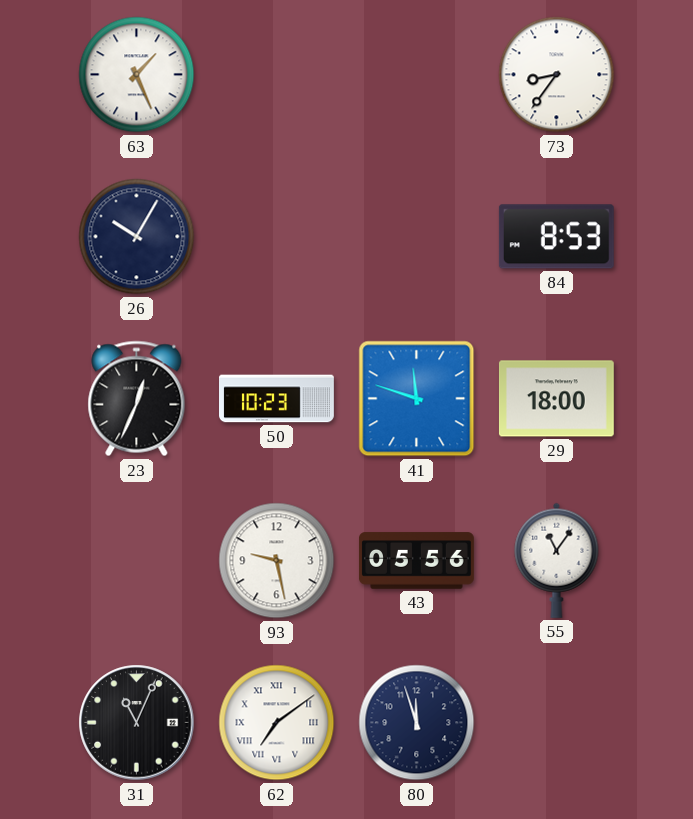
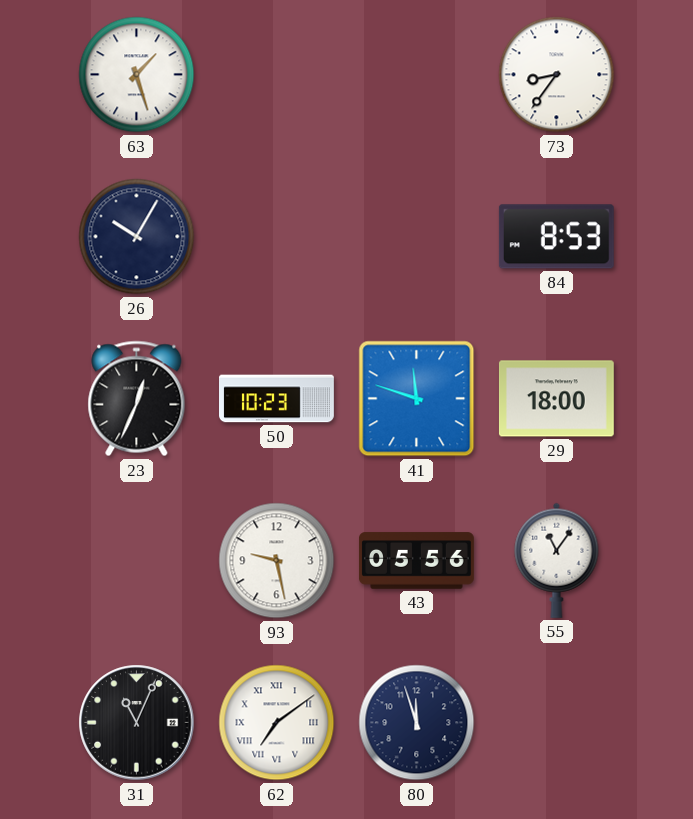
63: 1:26 -> 1:27 (137, 75)
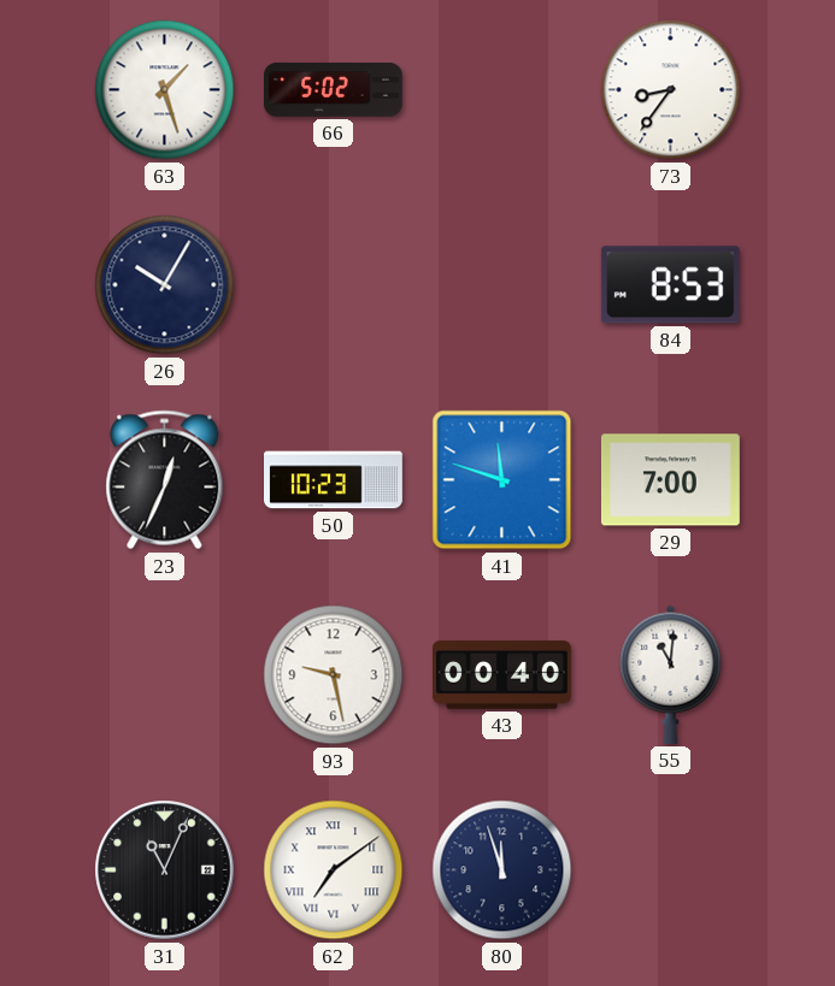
66: none -> 5:02 (333, 90)
29: 18:00 -> 7:00 (670, 480)
43: 05:56 -> 00:40 (502, 675)
55: 11:06 -> 11:01 (671, 674)
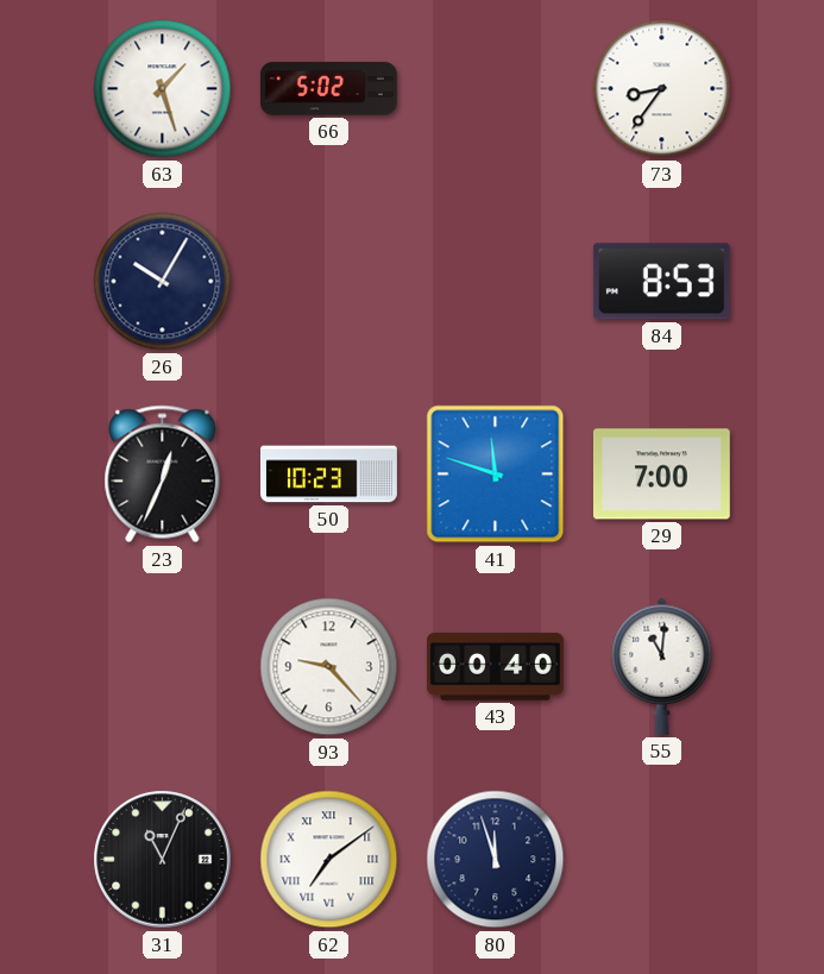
93: 9:28 -> 9:23 (329, 667)
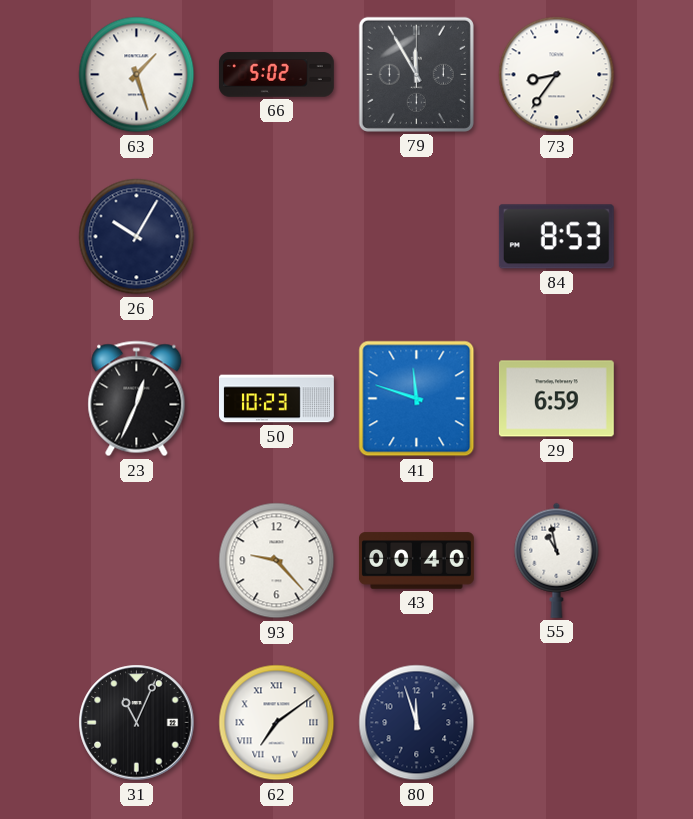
79: none -> 11:55 (416, 74)
29: 7:00 -> 6:59 (556, 399)
55: 11:01 -> 10:58 (557, 560)
